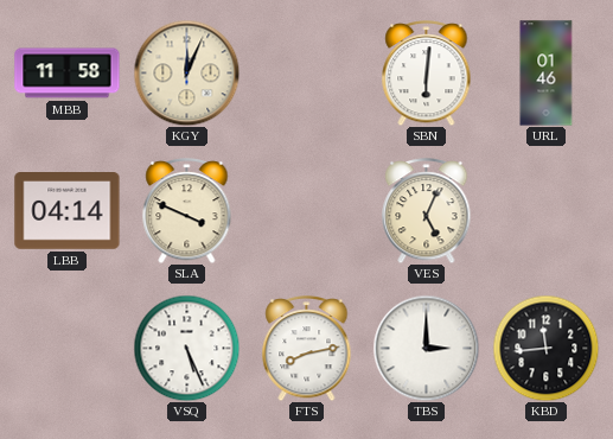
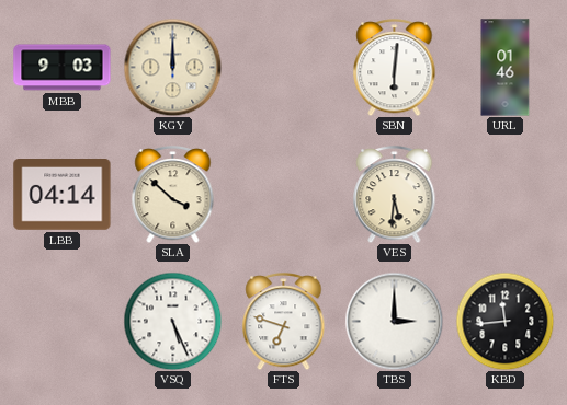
MBB: 11:58 -> 9:03 (63, 68)
KGY: 12:04 -> 12:00 (172, 67)
SLA: 3:49 -> 3:52 (173, 195)
VES: 5:04 -> 5:31 (395, 195)
FTS: 8:13 -> 6:48 (284, 322)
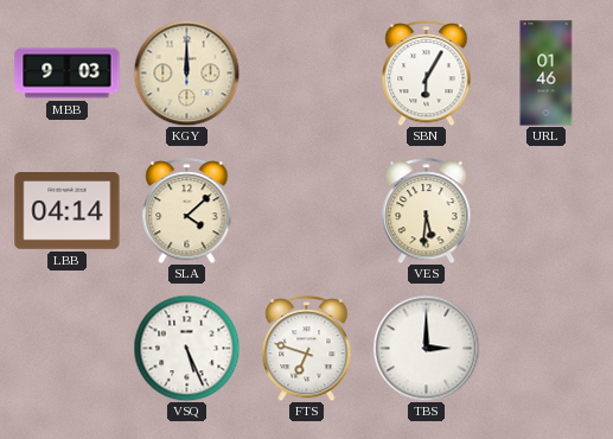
SBN: 6:01 -> 6:05 (427, 74)
SLA: 3:52 -> 4:08 (187, 211)
KBD: 11:44 -> none (504, 321)
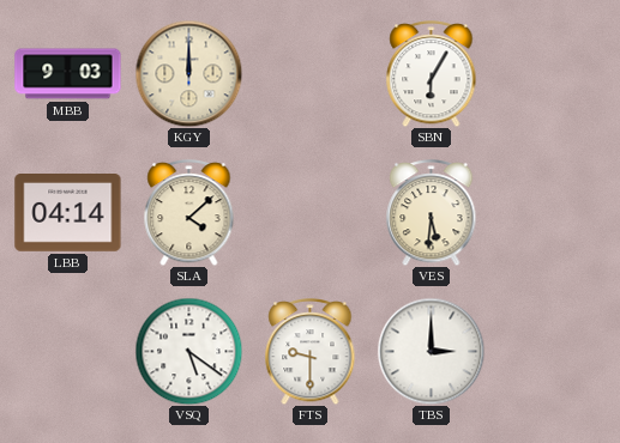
URL: 01:46 -> none (547, 74)
VSQ: 5:26 -> 5:21 (188, 351)
FTS: 6:48 -> 9:30 (311, 352)
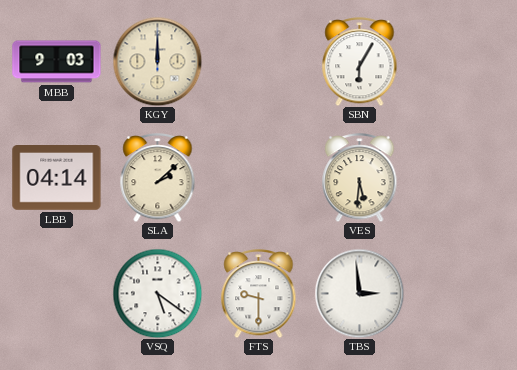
SLA: 4:08 -> 2:08 (158, 178)
TBS: 3:00 -> 2:59 (359, 293)
